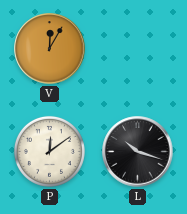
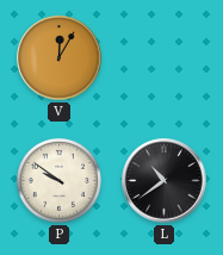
P: 12:09 -> 9:51 (58, 180)
L: 10:18 -> 10:39 (165, 181)
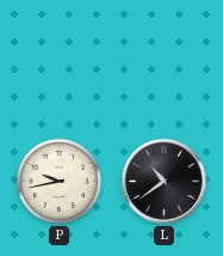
V: 12:05 -> none (60, 58)
P: 9:51 -> 9:43 (58, 181)
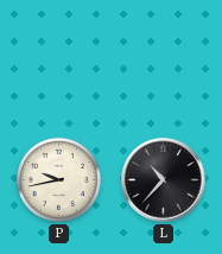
L: 10:39 -> 10:37 (164, 180)
